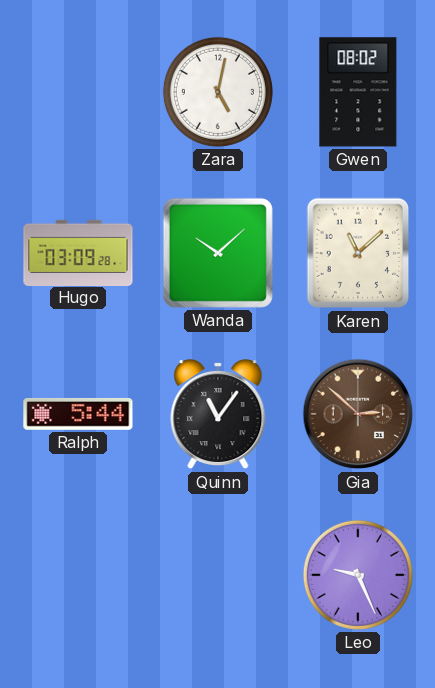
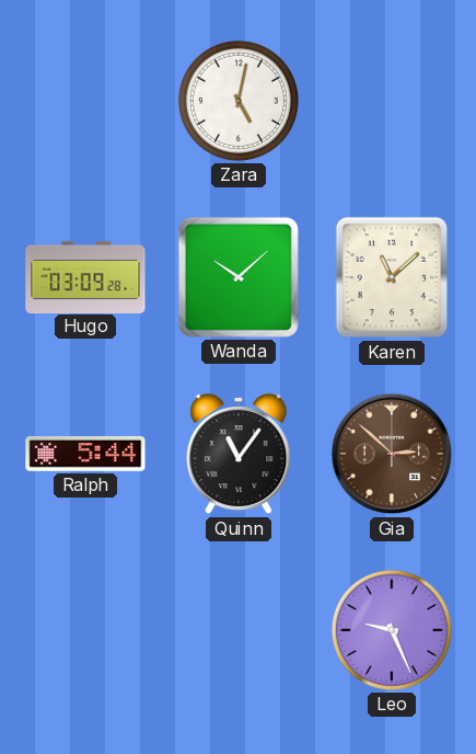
Gwen: 08:02 -> none (358, 92)
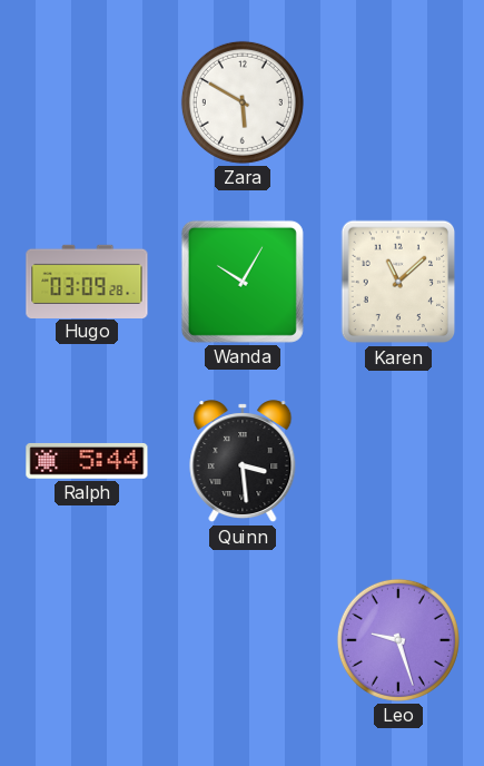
Zara: 5:02 -> 5:50 (243, 102)
Wanda: 10:08 -> 10:05 (243, 282)
Quinn: 11:06 -> 3:29 (243, 462)
Gia: 2:52 -> none (392, 454)
Leo: 9:26 -> 9:27 (398, 640)
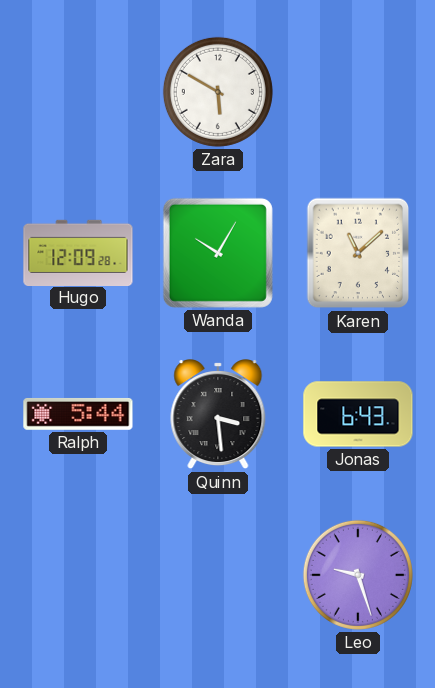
Hugo: 03:09 -> 12:09 (78, 252)
Jonas: none -> 6:43 (358, 414)
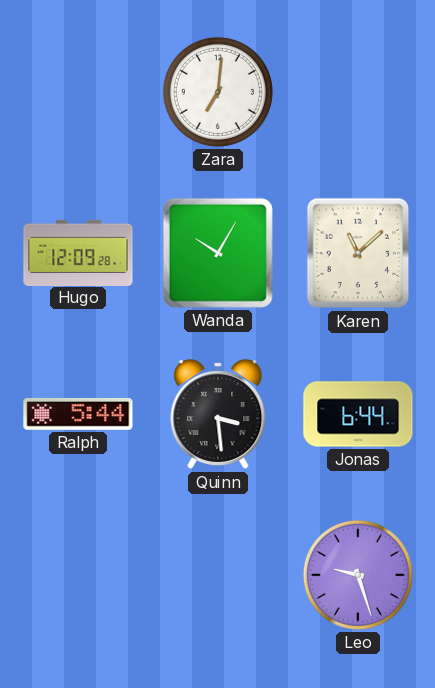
Zara: 5:50 -> 7:01 (218, 92)
Jonas: 6:43 -> 6:44 (358, 414)
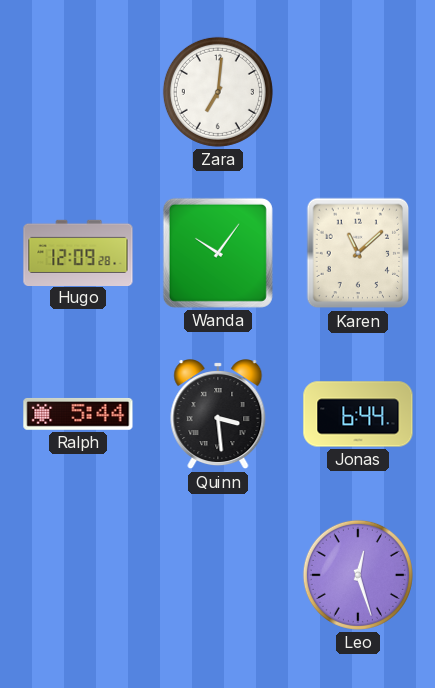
Wanda: 10:05 -> 10:06 (218, 253)
Leo: 9:27 -> 12:27 (358, 575)
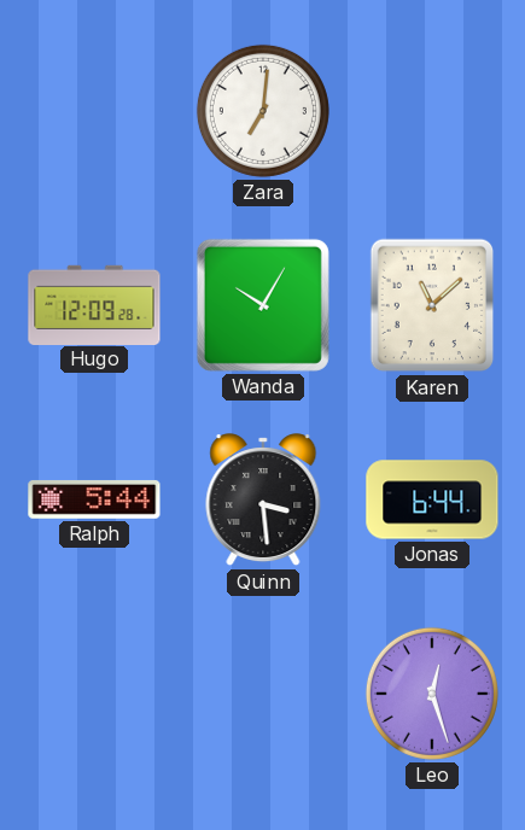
Wanda: 10:06 -> 10:05 (263, 305)
